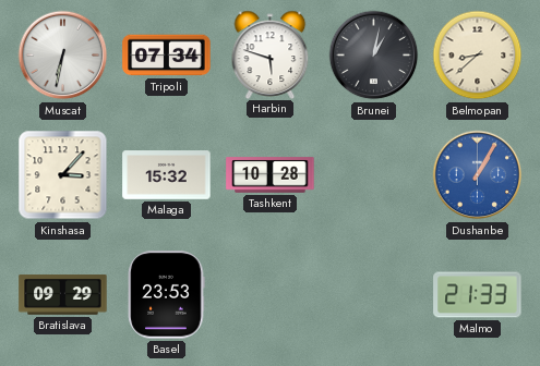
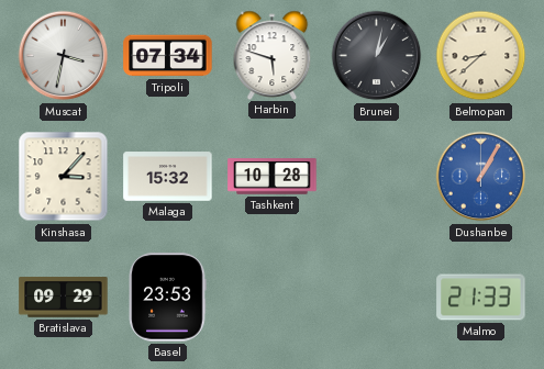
Muscat: 6:32 -> 3:32 (64, 56)
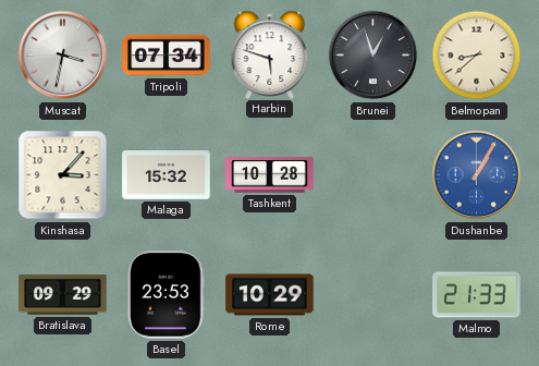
Brunei: 1:02 -> 12:57 (373, 56)
Rome: none -> 10:29 (270, 295)
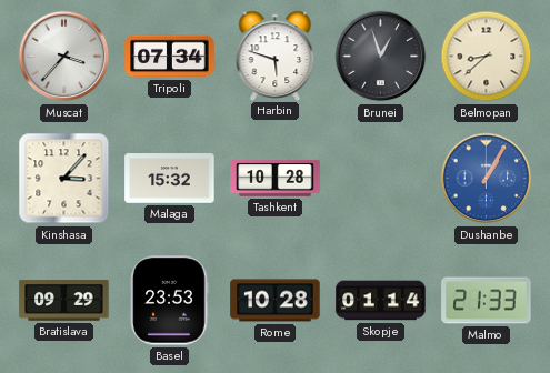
Muscat: 3:32 -> 3:37 (64, 57)
Rome: 10:29 -> 10:28 (276, 301)
Skopje: none -> 01:14 (381, 301)
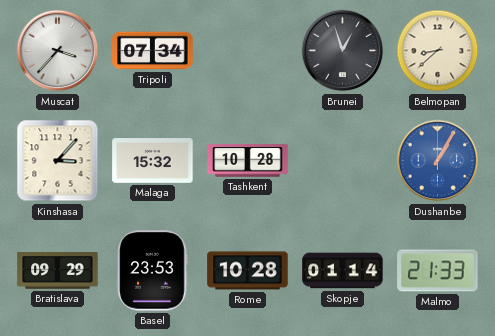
Harbin: 5:48 -> none (276, 56)
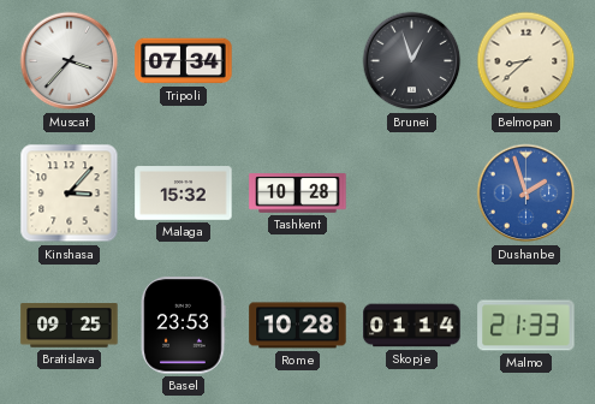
Dushanbe: 1:05 -> 1:57 (526, 194)
Bratislava: 09:29 -> 09:25 (70, 326)
